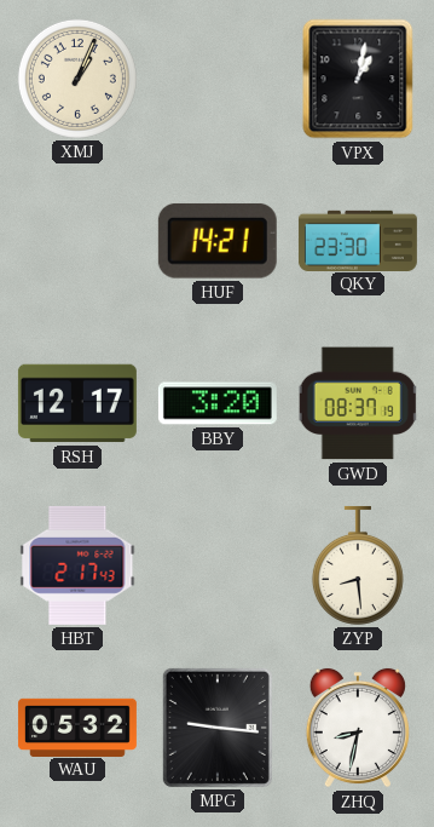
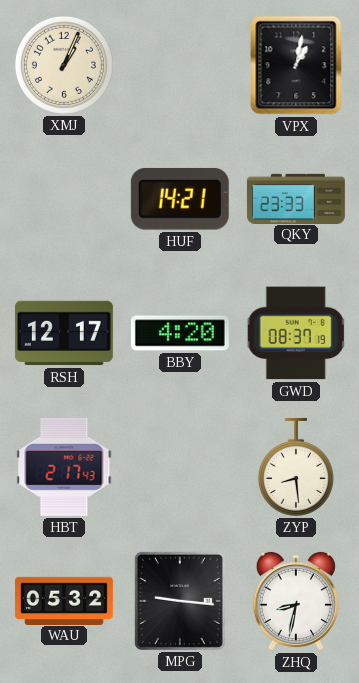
QKY: 23:30 -> 23:33 (296, 198)
BBY: 3:20 -> 4:20 (180, 333)
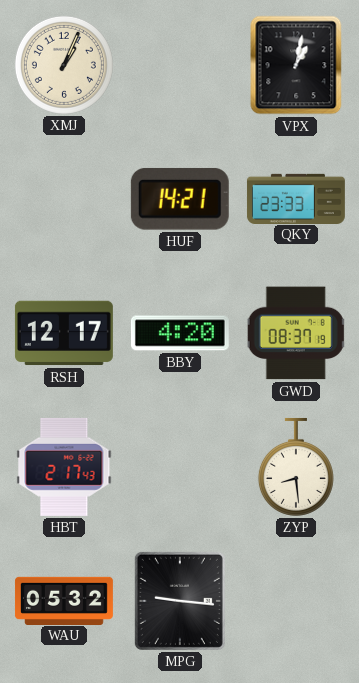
ZHQ: 8:32 -> none (296, 601)
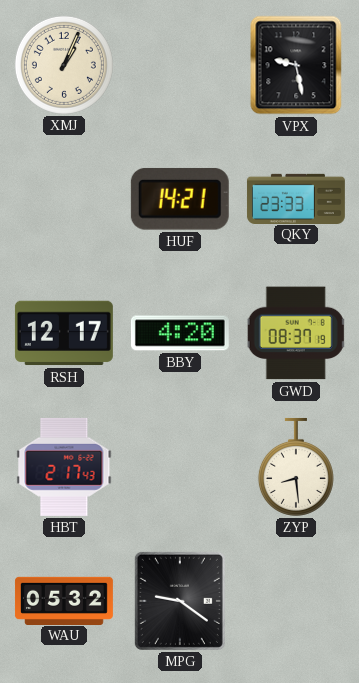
VPX: 1:02 -> 9:28 (296, 65)
MPG: 9:16 -> 9:21 (180, 601)
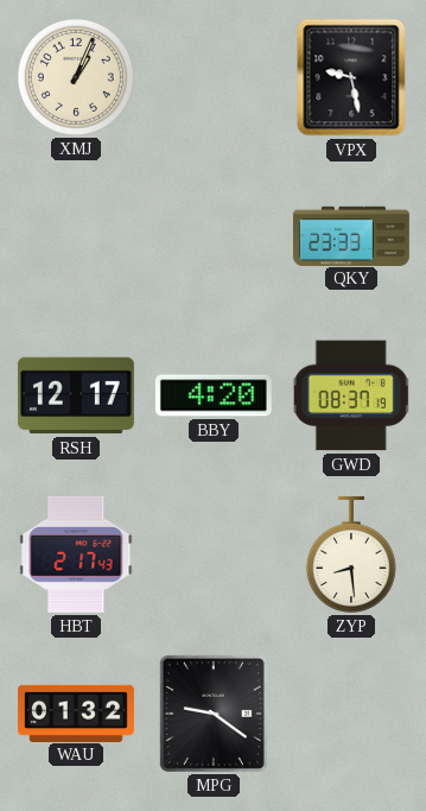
HUF: 14:21 -> none (180, 199)
WAU: 05:32 -> 01:32 (76, 712)
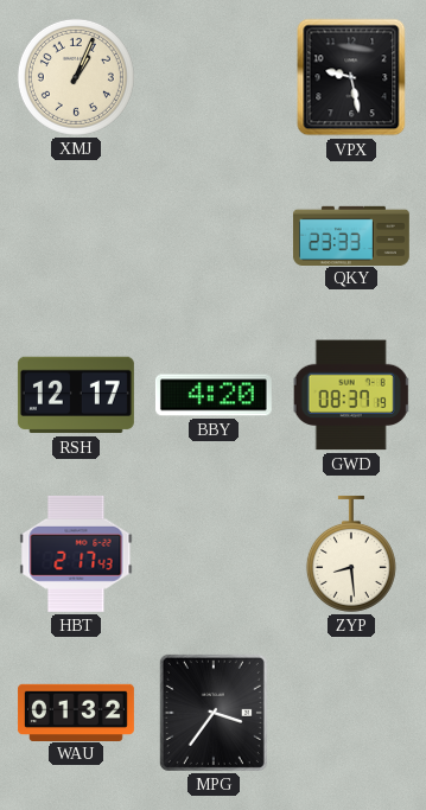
MPG: 9:21 -> 3:36 (214, 713)
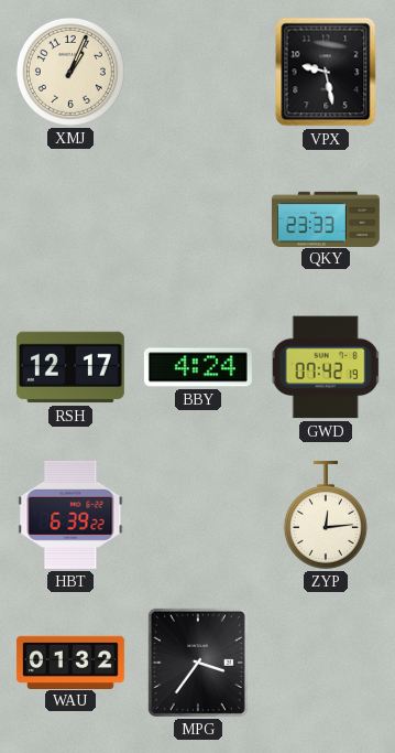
BBY: 4:20 -> 4:24 (198, 367)
GWD: 08:37 -> 07:42 (326, 367)
HBT: 2:17 -> 6:39 (70, 515)
ZYP: 8:29 -> 12:14 (326, 515)
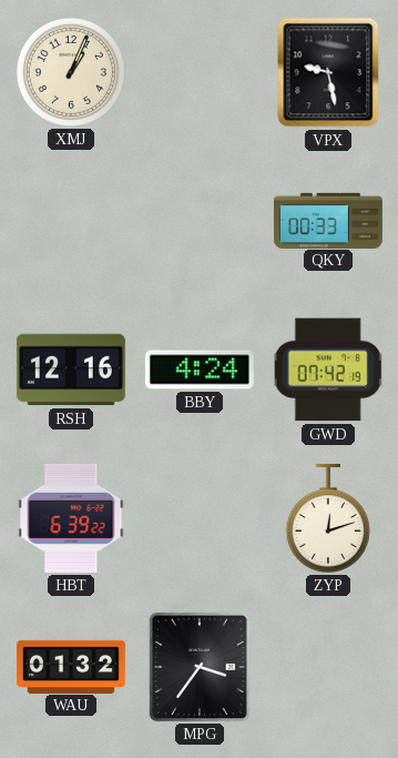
QKY: 23:33 -> 00:33 (328, 220)
RSH: 12:17 -> 12:16 (71, 370)
ZYP: 12:14 -> 12:12 (328, 518)
